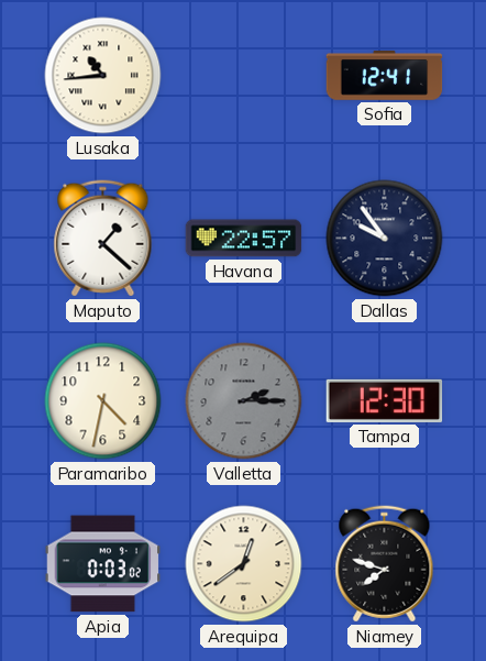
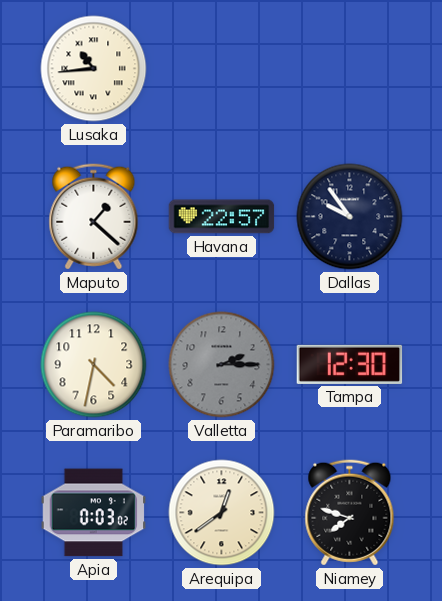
Sofia: 12:41 -> none (385, 76)
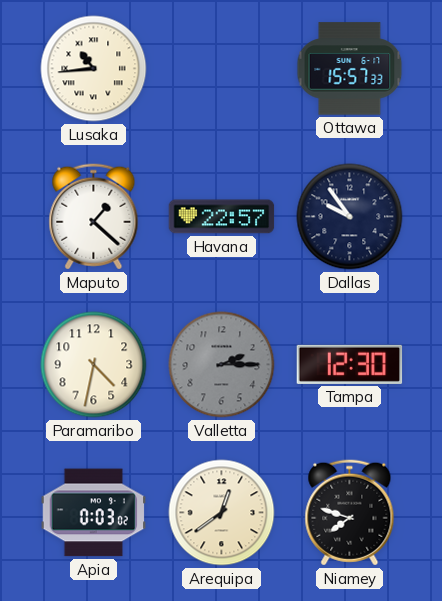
Ottawa: none -> 15:57 (350, 69)
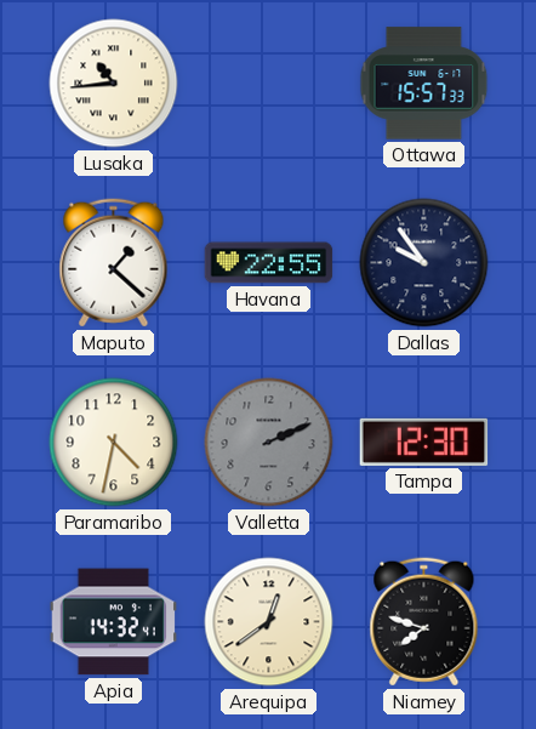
Havana: 22:57 -> 22:55 (269, 263)
Valletta: 2:15 -> 2:11 (269, 443)
Apia: 0:03 -> 14:32 (114, 622)
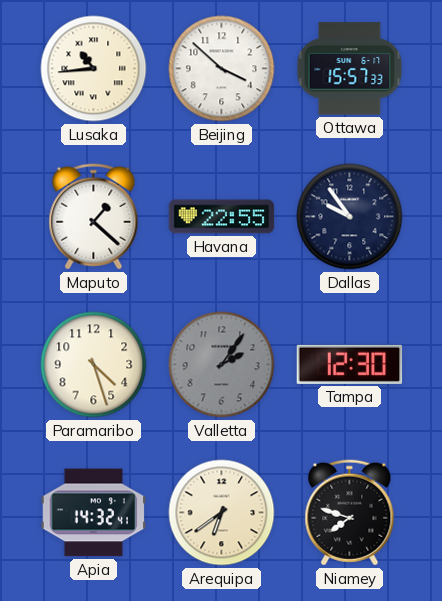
Beijing: none -> 3:52 (222, 69)
Paramaribo: 4:32 -> 4:27 (94, 365)
Valletta: 2:11 -> 2:06 (222, 365)
Arequipa: 12:39 -> 6:39 (222, 513)
